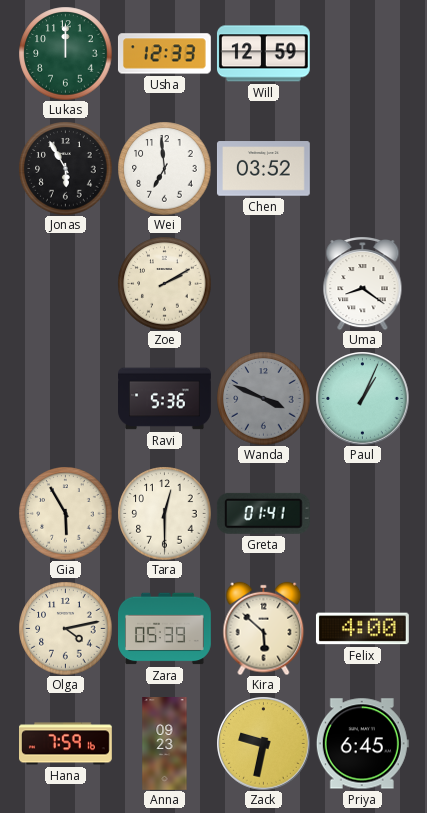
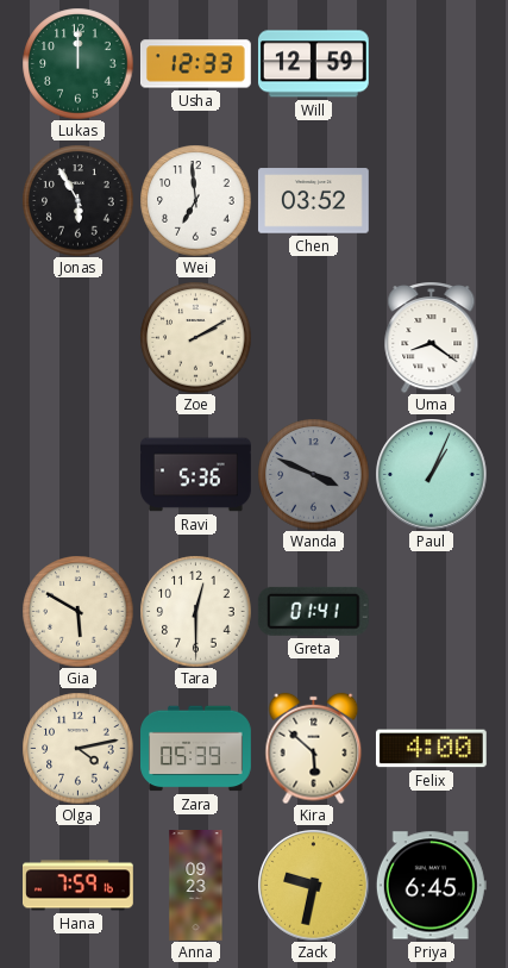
Gia: 5:55 -> 5:50 (77, 611)
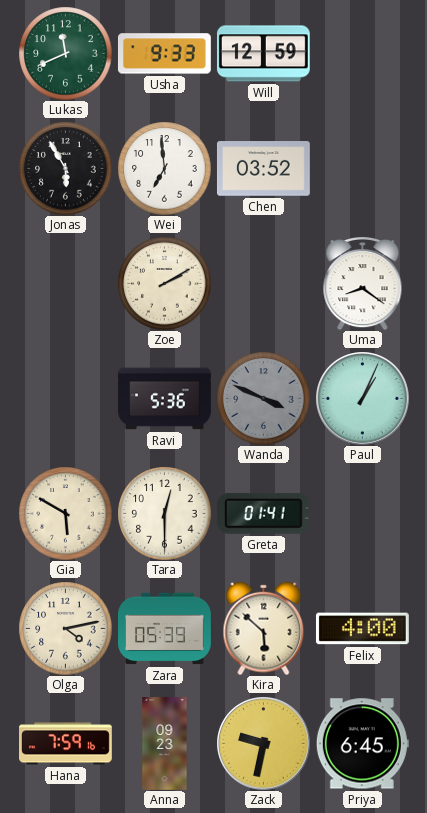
Lukas: 12:00 -> 11:41 (65, 53)
Usha: 12:33 -> 9:33 (164, 54)
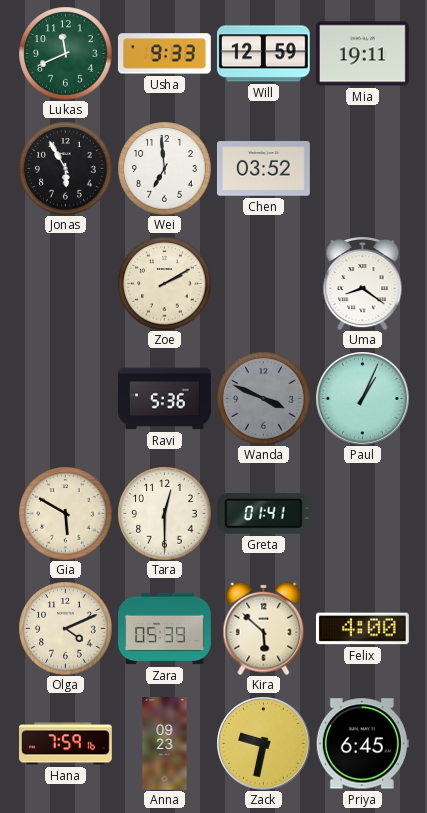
Mia: none -> 19:11 (362, 54)
Olga: 4:13 -> 4:11 (65, 628)
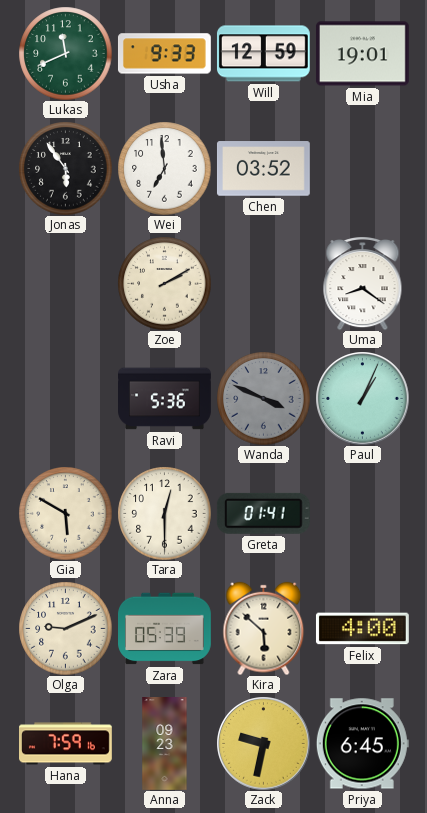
Mia: 19:11 -> 19:01 (362, 54)
Jonas: 5:55 -> 5:54 (65, 168)
Olga: 4:11 -> 9:11 (65, 628)
